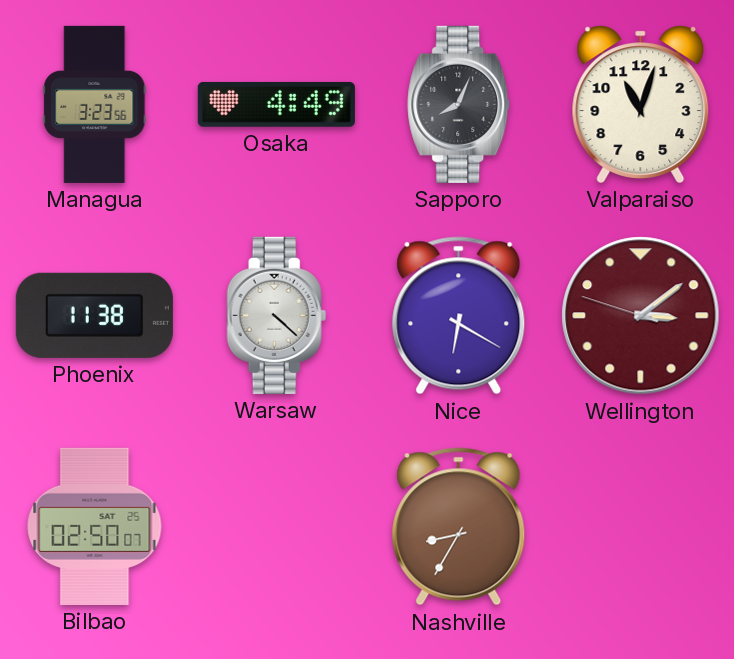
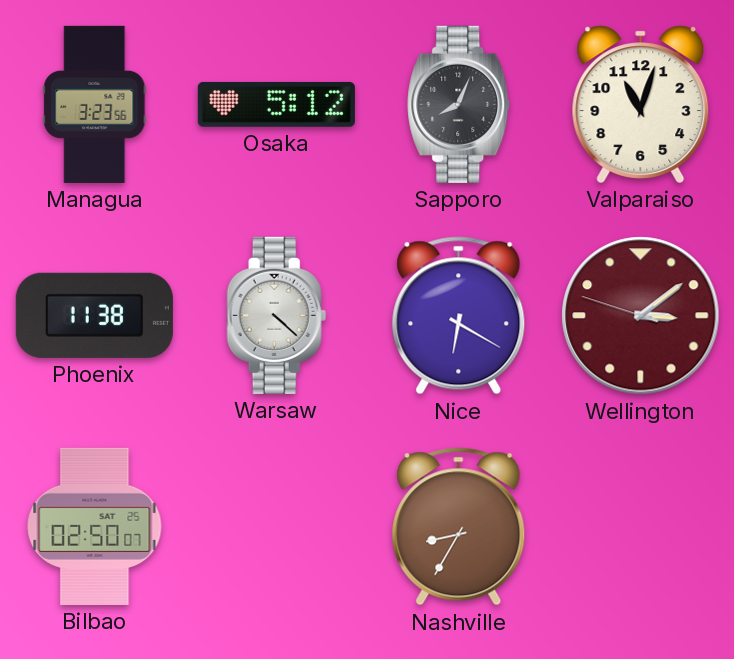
Osaka: 4:49 -> 5:12 (276, 104)
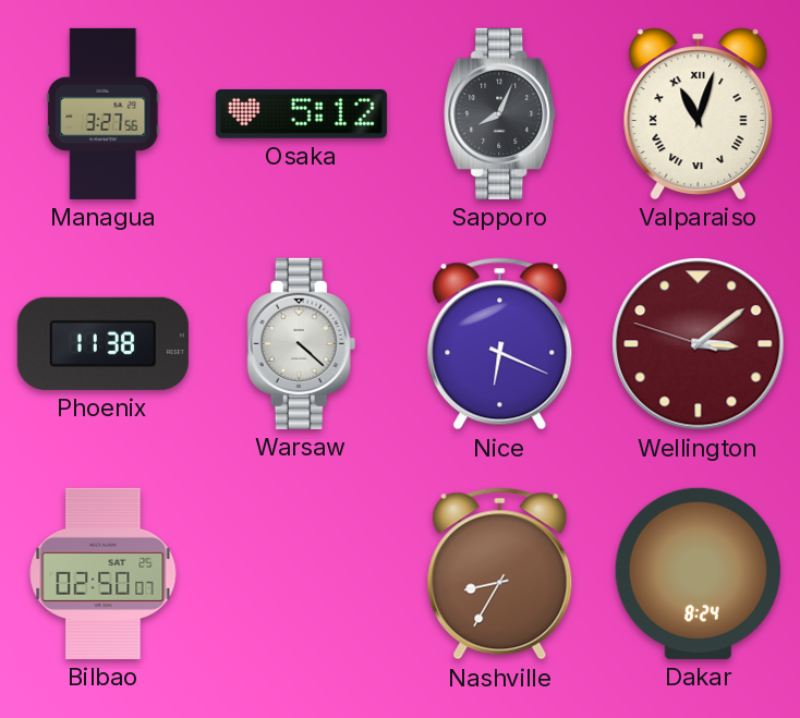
Managua: 3:23 -> 3:27 (104, 113)
Valparaiso numerals: Arabic -> Roman (699, 113)
Nice: 6:20 -> 6:19 (500, 344)
Dakar: none -> 8:24 (698, 573)
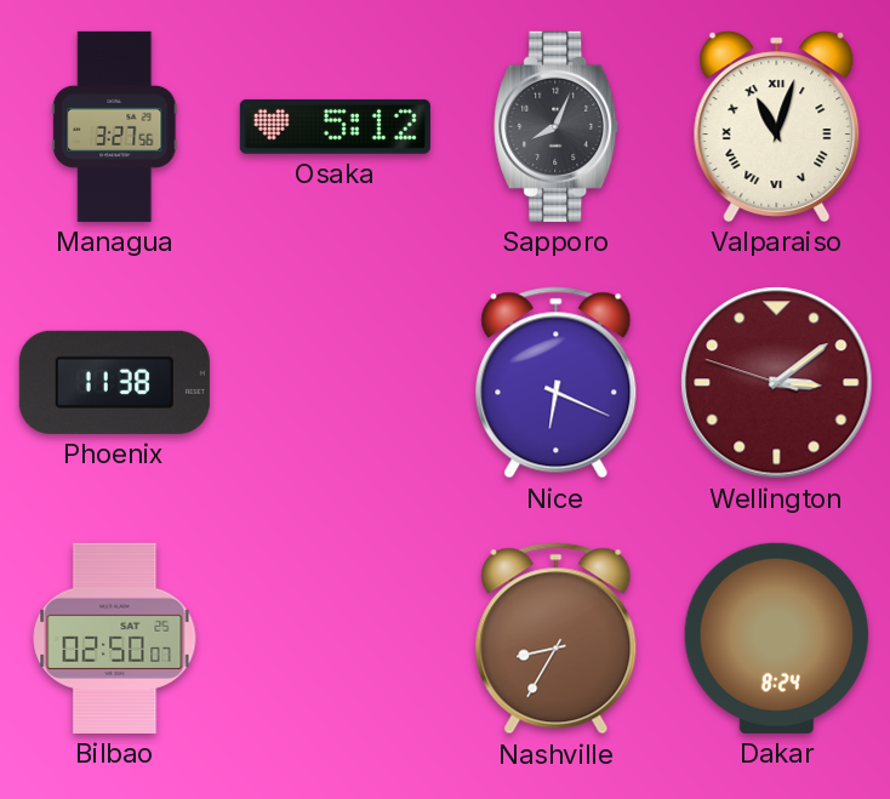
Warsaw: 4:22 -> none (302, 343)
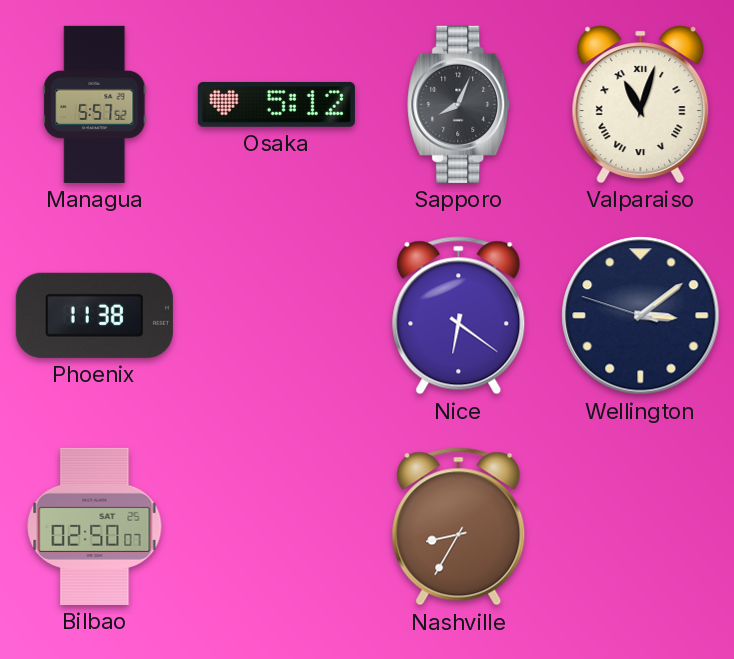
Managua: 3:27 -> 5:57 (95, 104)
Nice: 6:19 -> 6:21 (459, 316)
Wellington dial: burgundy -> navy (641, 316)
Dakar: 8:24 -> none (776, 638)
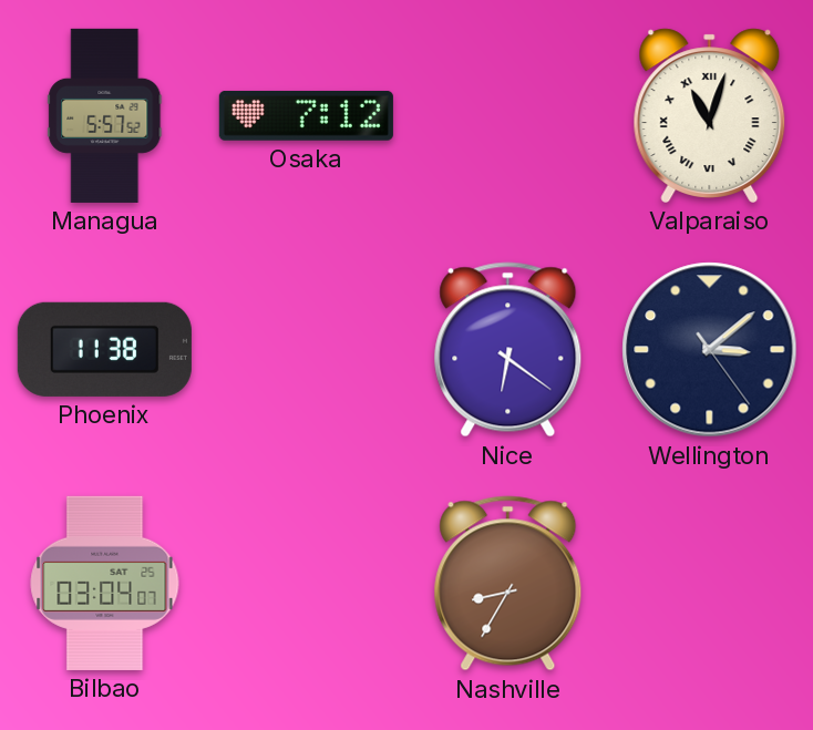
Osaka: 5:12 -> 7:12 (306, 115)
Sapporo: 8:04 -> none (459, 104)
Wellington: 3:08:48 -> 3:08:24 (710, 350)
Bilbao: 02:50 -> 03:04 (105, 583)
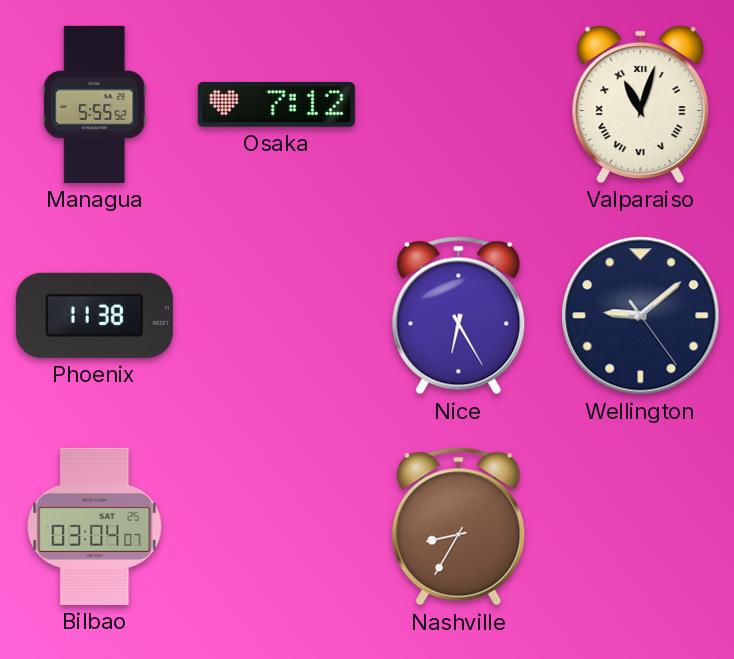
Managua: 5:57 -> 5:55 (95, 104)
Nice: 6:21 -> 6:25 (459, 316)
Wellington: 3:08 -> 9:08 (641, 316)
